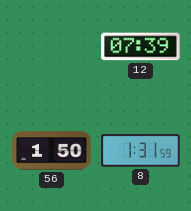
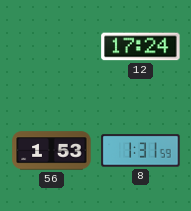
12: 07:39 -> 17:24 (141, 47)
56: 1:50 -> 1:53 (52, 151)
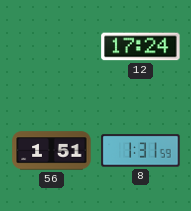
56: 1:53 -> 1:51 (52, 151)
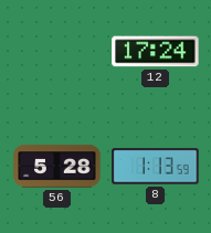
56: 1:51 -> 5:28 (57, 167)
8: 1:31 -> 1:13 (156, 167)
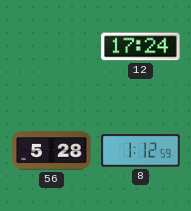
8: 1:13 -> 1:12 (141, 151)
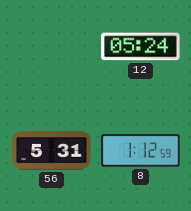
12: 17:24 -> 05:24 (141, 47)
56: 5:28 -> 5:31 (52, 151)
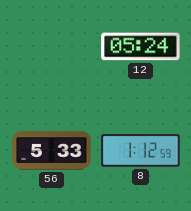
56: 5:31 -> 5:33 (52, 151)
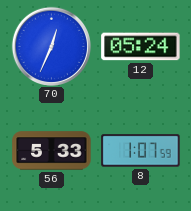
70: none -> 12:34 (51, 46)
8: 1:12 -> 1:07 (141, 151)
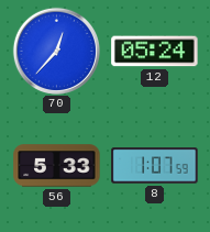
70: 12:34 -> 12:37 (56, 51)
